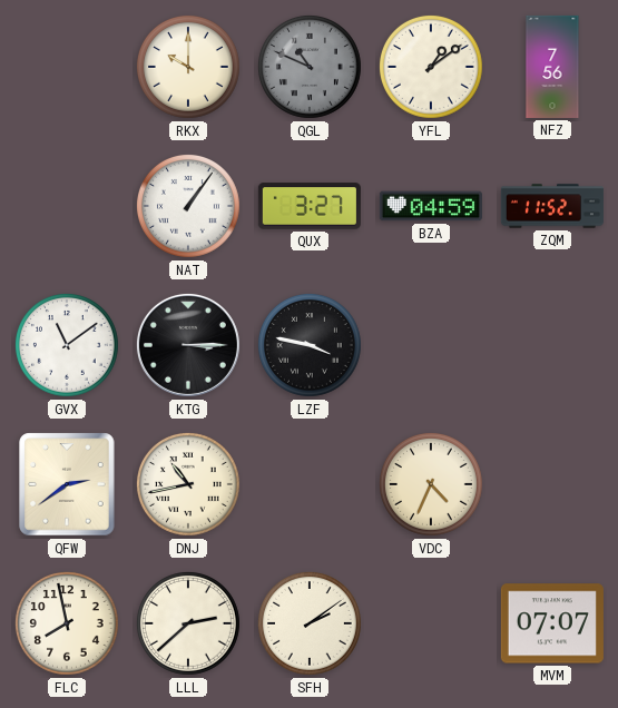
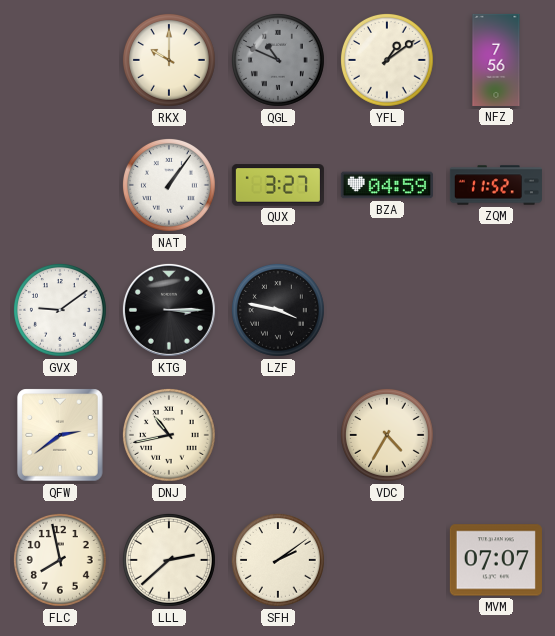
GVX: 11:09 -> 9:09 (61, 310)
VDC: 4:34 -> 4:35 (388, 435)
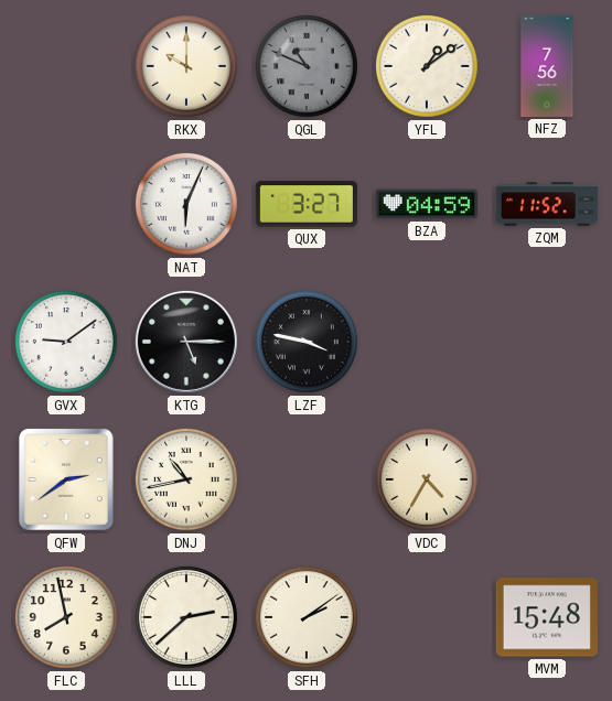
NAT: 1:06 -> 6:04 (187, 204)
KTG: 3:15 -> 5:15 (186, 342)
MVM: 07:07 -> 15:48 (547, 617)
